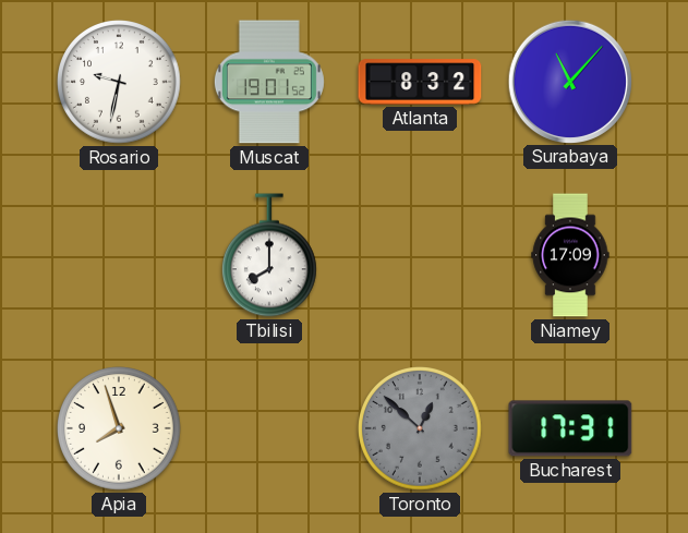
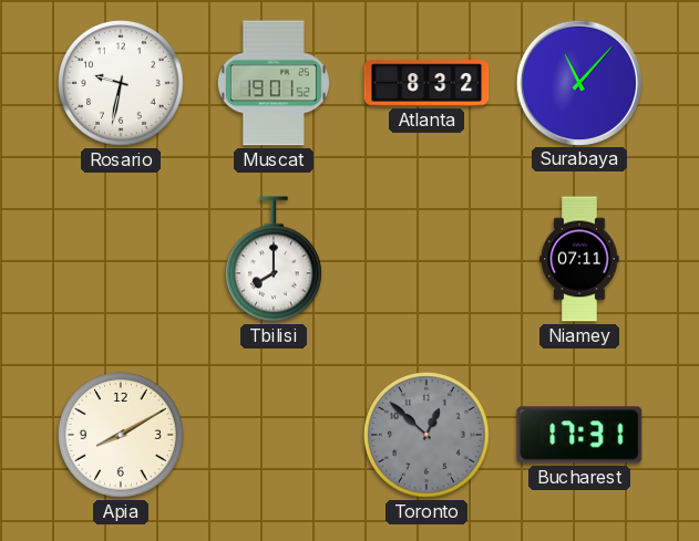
Niamey: 17:09 -> 07:11 (579, 259)
Apia: 7:57 -> 8:10 (122, 436)
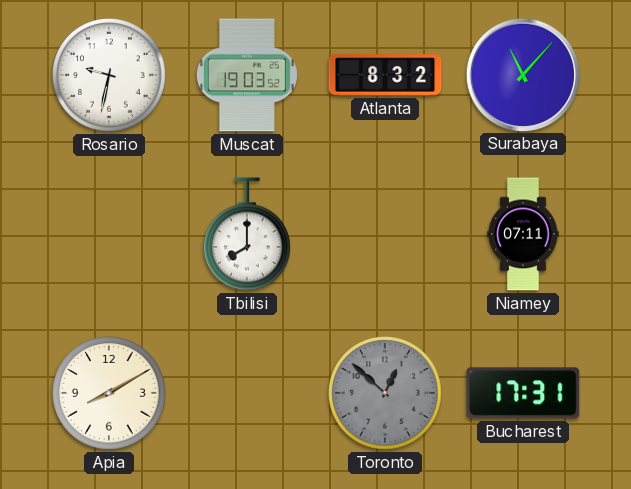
Muscat: 19:01 -> 19:03 (247, 75)
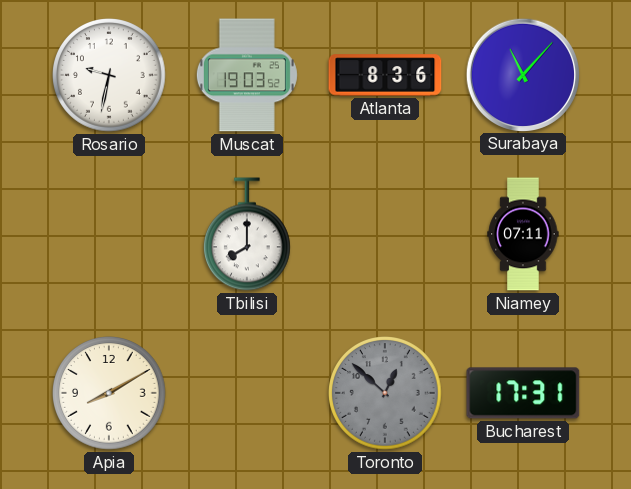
Atlanta: 8:32 -> 8:36 (385, 75)
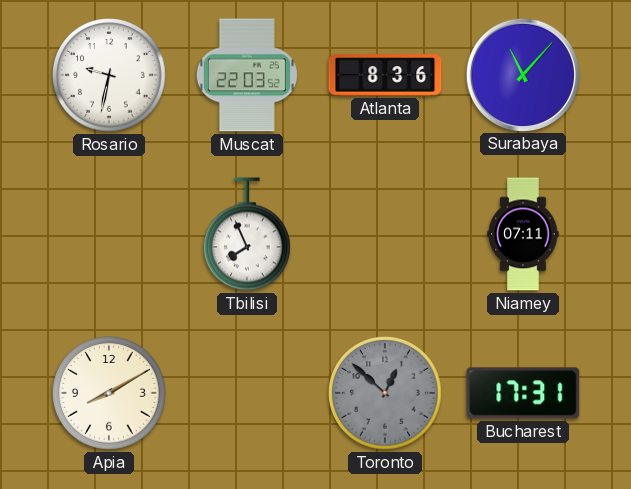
Muscat: 19:03 -> 22:03 (247, 75)
Tbilisi: 8:00 -> 7:56 (247, 234)
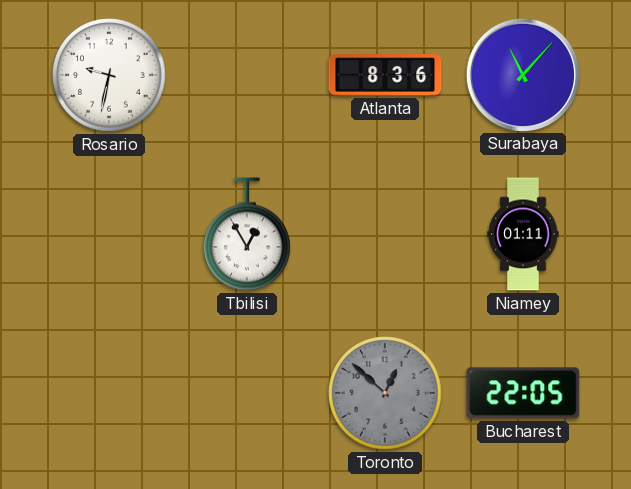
Muscat: 22:03 -> none (247, 75)
Tbilisi: 7:56 -> 12:55 (247, 234)
Niamey: 07:11 -> 01:11 (523, 234)
Apia: 8:10 -> none (110, 394)
Bucharest: 17:31 -> 22:05 (523, 393)
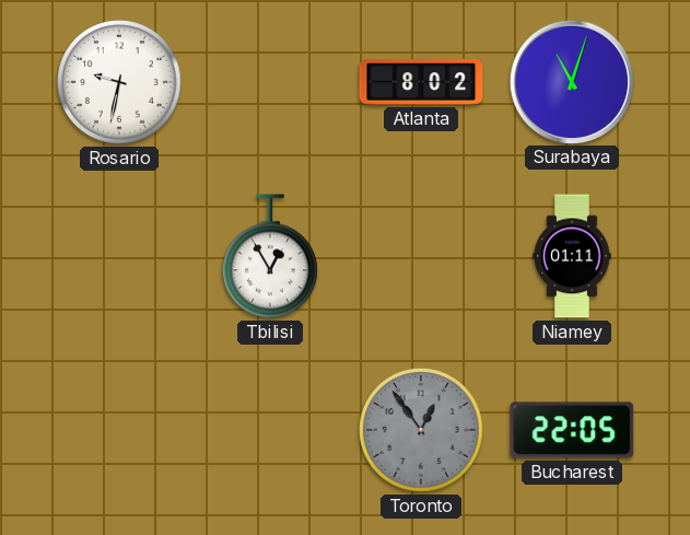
Atlanta: 8:36 -> 8:02 (421, 82)
Surabaya: 11:07 -> 11:03 (571, 81)
Toronto: 12:52 -> 12:54 (422, 431)
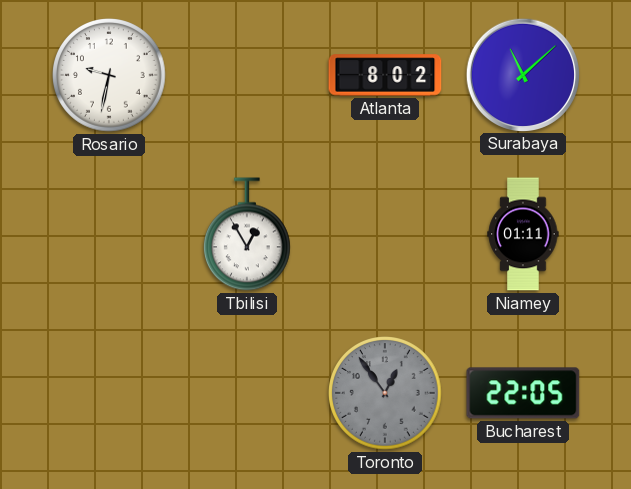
Surabaya: 11:03 -> 11:08 (522, 74)
